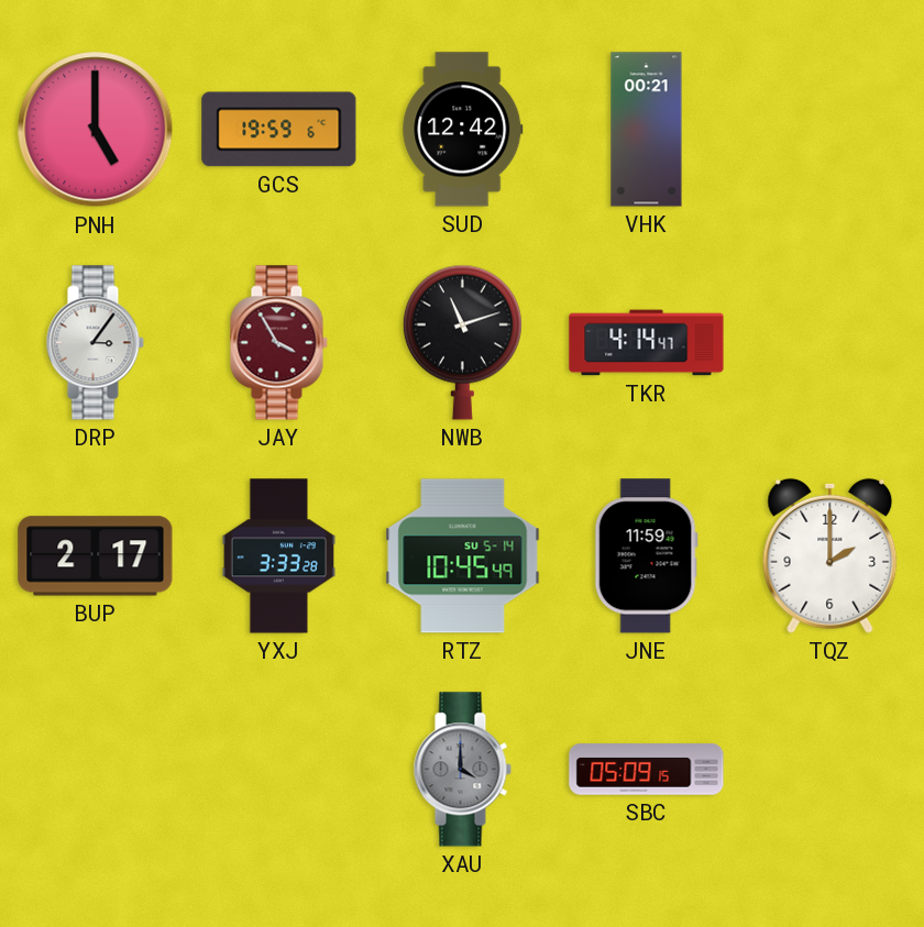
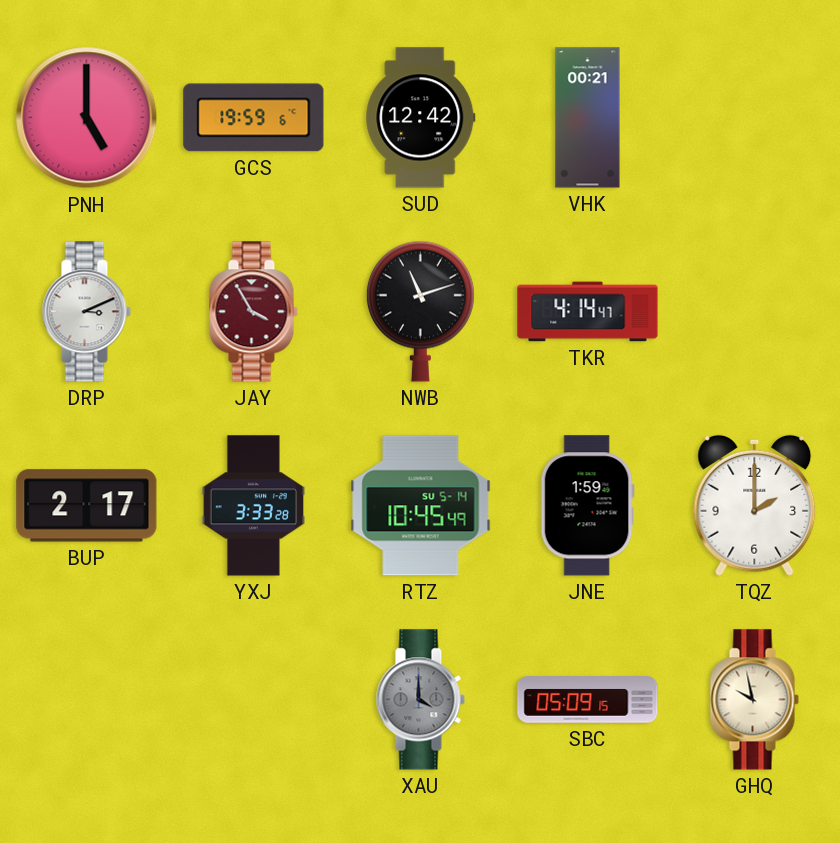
DRP: 3:06 -> 3:11 (86, 312)
JNE: 11:59 -> 1:59 (587, 506)
GHQ: none -> 9:58 (754, 700)
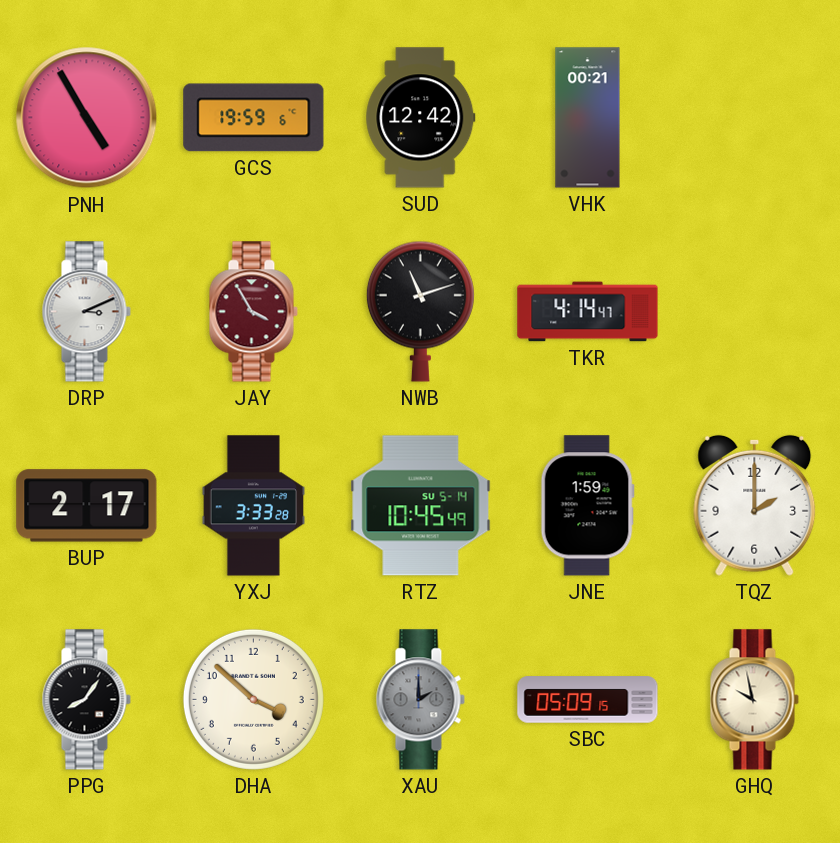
PNH: 5:00 -> 4:55 (87, 118)
PPG: none -> 8:06 (86, 700)
DHA: none -> 3:52 (253, 699)
XAU: 4:00 -> 2:00 (420, 700)
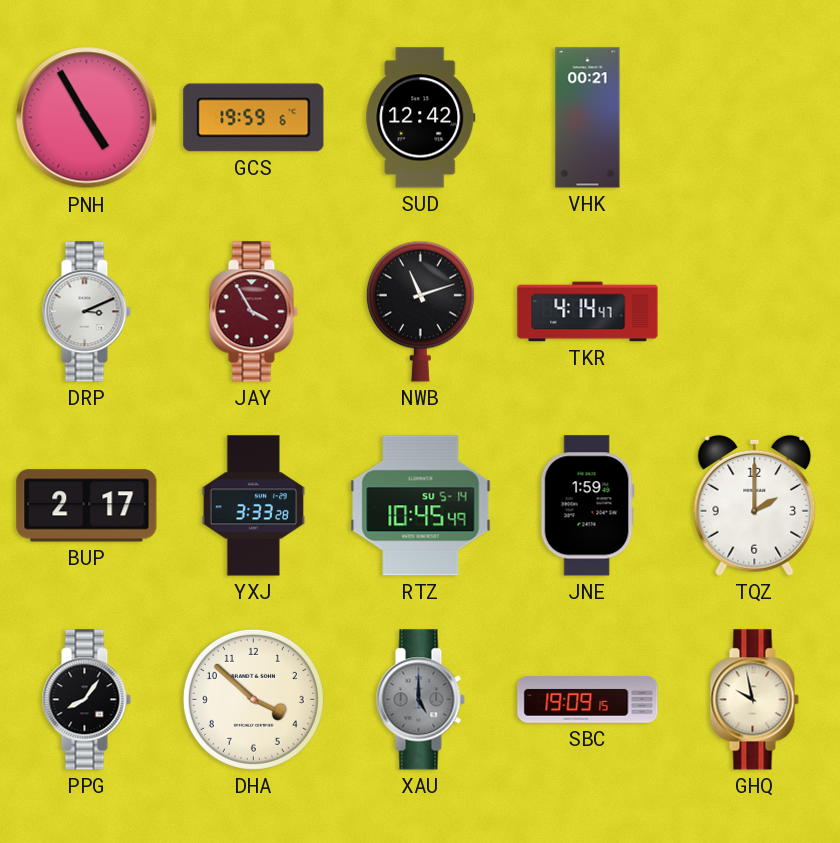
XAU: 2:00 -> 5:00 (420, 700)
SBC: 05:09 -> 19:09 (588, 700)
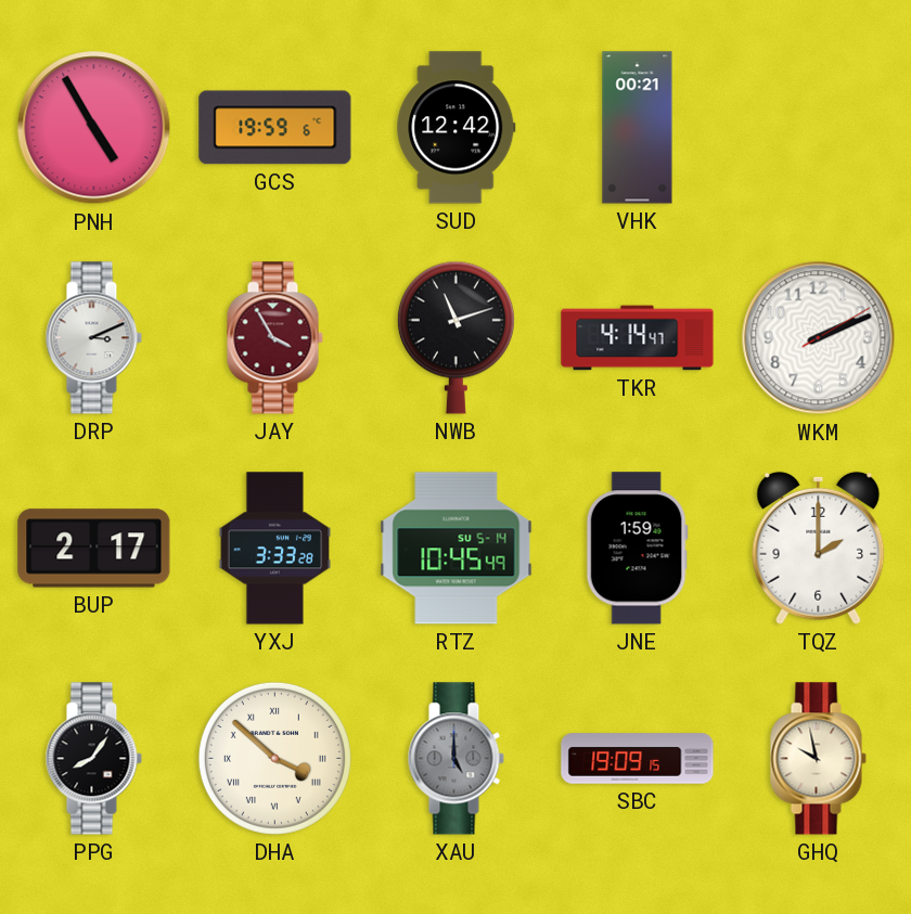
WKM: none -> 2:11 (819, 338)
DHA numerals: Arabic -> Roman (274, 758)
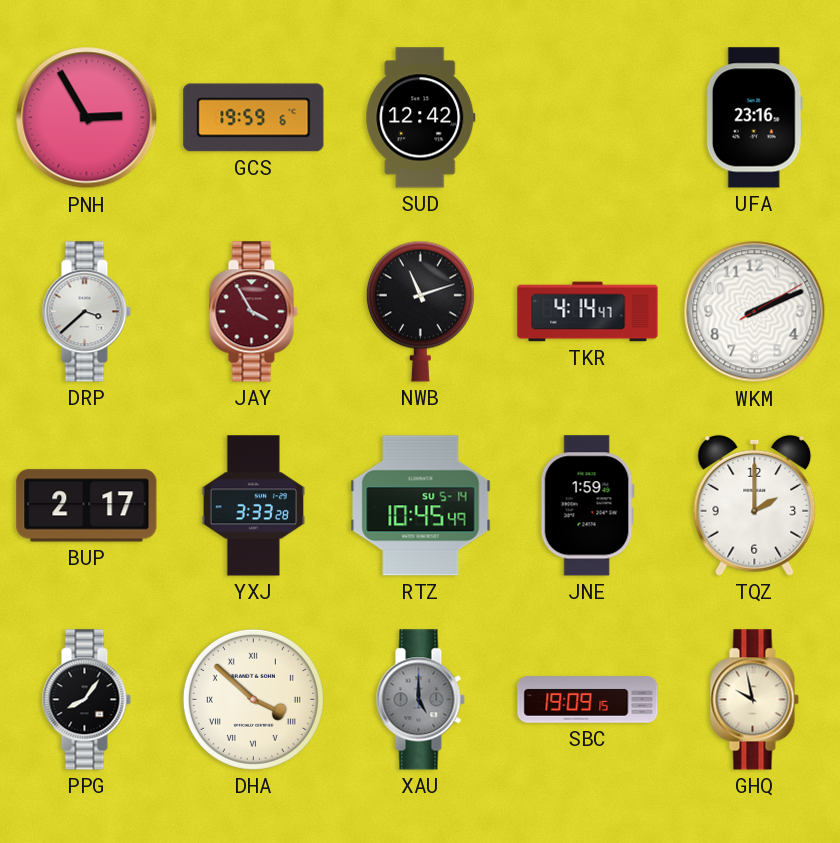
PNH: 4:55 -> 2:55 (87, 118)
VHK: 00:21 -> none (638, 128)
UFA: none -> 23:16 (754, 118)
DRP: 3:11 -> 3:38 (86, 312)
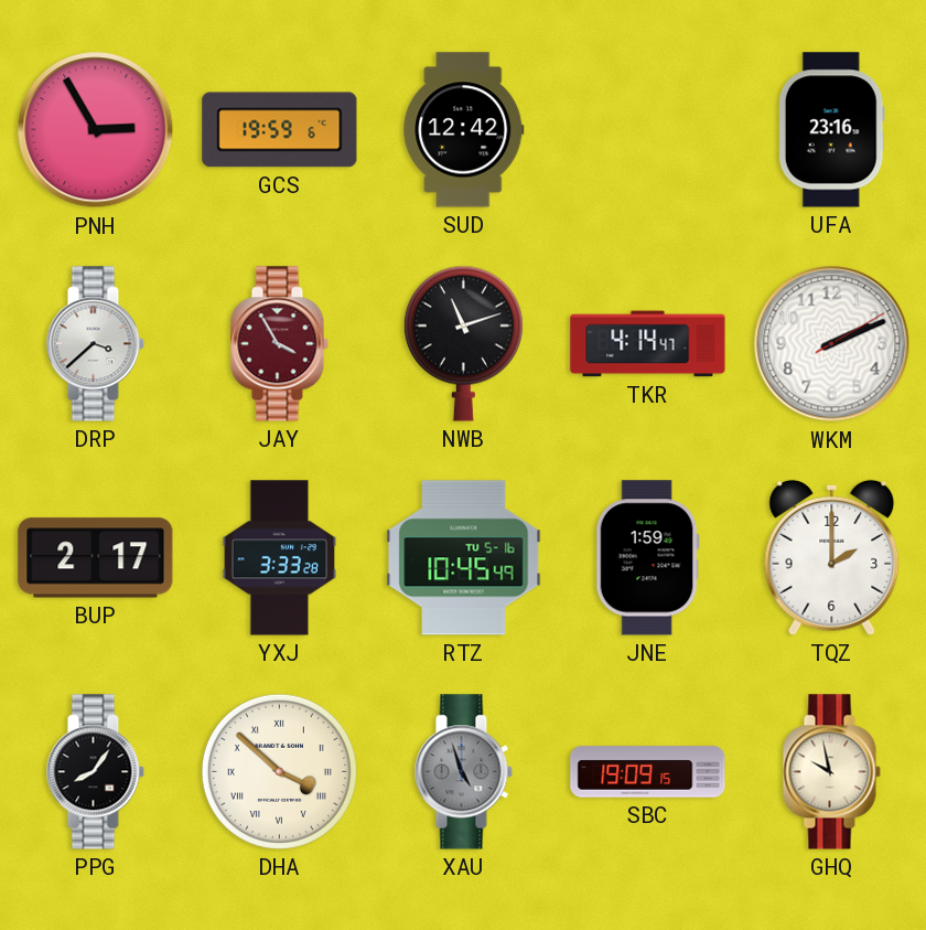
RTZ date: SU 5-14 -> TU 5-16 (464, 558)
XAU: 5:00 -> 4:57 (463, 772)
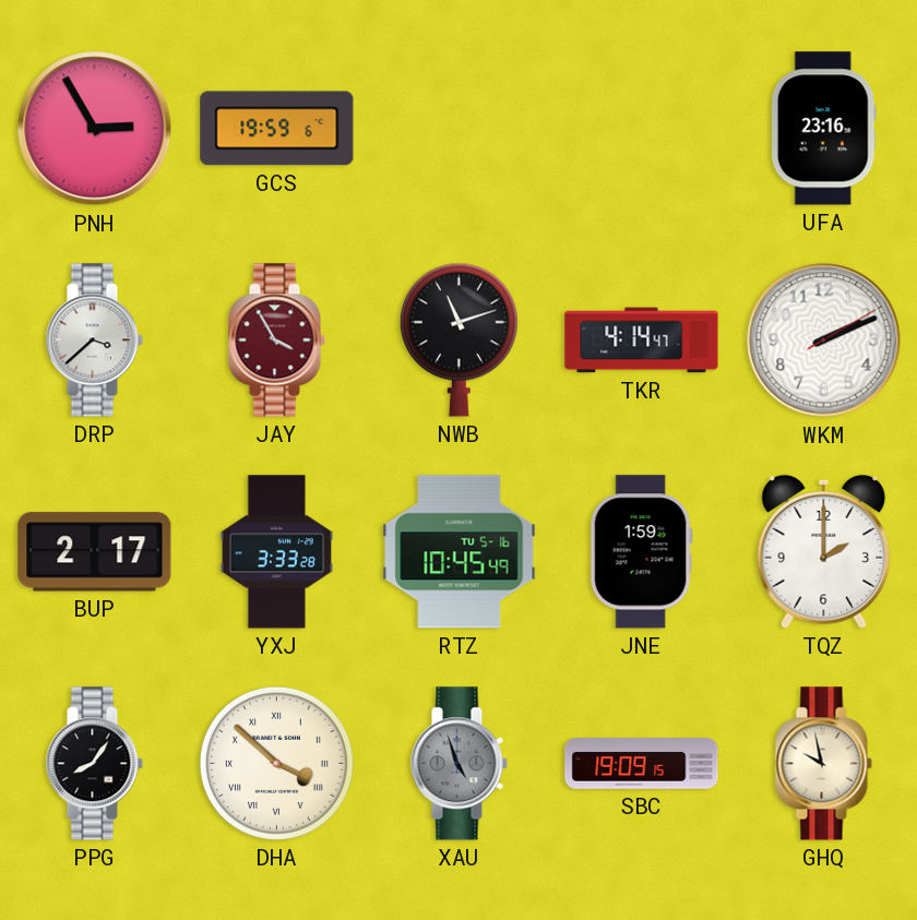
SUD: 12:42 -> none (464, 130)
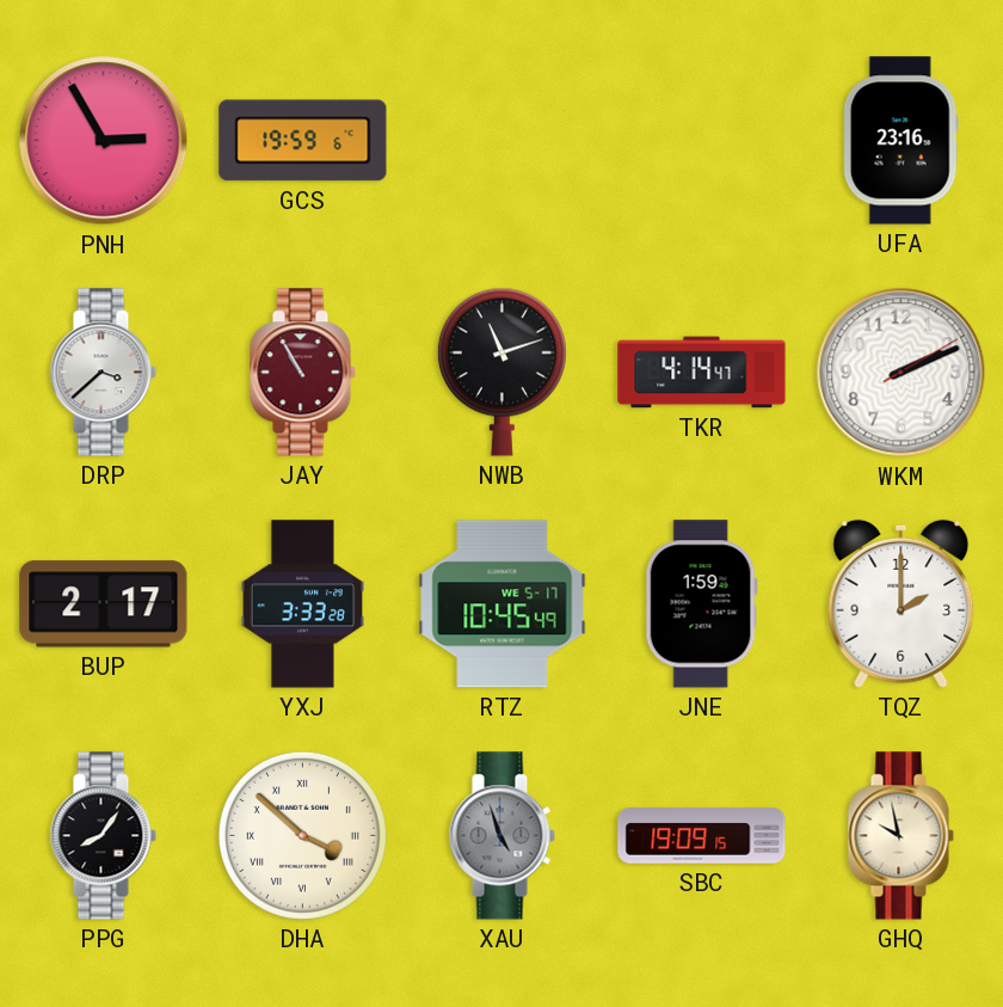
JAY: 3:55 -> 10:55 (302, 373)
RTZ date: TU 5-16 -> WE 5-17 (503, 604)
